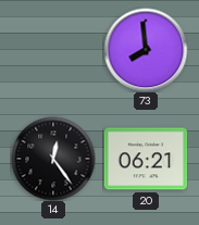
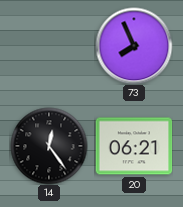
73: 7:59 -> 7:56 (134, 46)
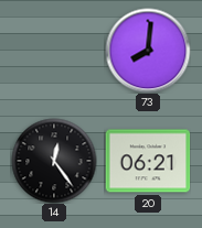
73: 7:56 -> 8:01 (148, 51)
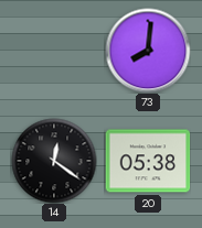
14: 12:24 -> 12:21 (54, 161)
20: 06:21 -> 05:38 (148, 161)
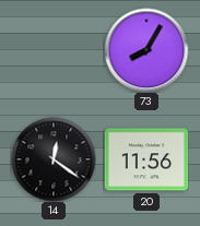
73: 8:01 -> 8:05 (146, 50)
20: 05:38 -> 11:56 (146, 159)
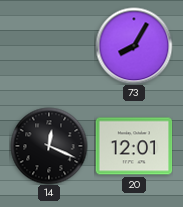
14: 12:21 -> 12:19 (49, 146)
20: 11:56 -> 12:01 (134, 146)
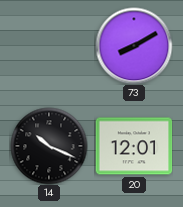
73: 8:05 -> 8:10 (134, 46)
14: 12:19 -> 10:19 (49, 146)
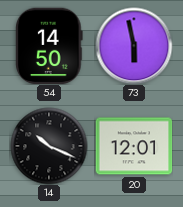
54: none -> 14:50 (49, 46)
73: 8:10 -> 5:58 (134, 46)
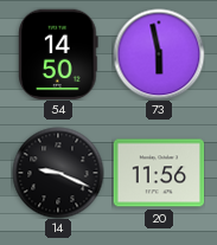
14: 10:19 -> 9:19 (58, 173)
20: 12:01 -> 11:56 (159, 173)
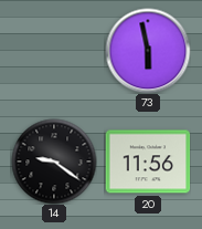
54: 14:50 -> none (58, 54)
14: 9:19 -> 9:21 (54, 162)
